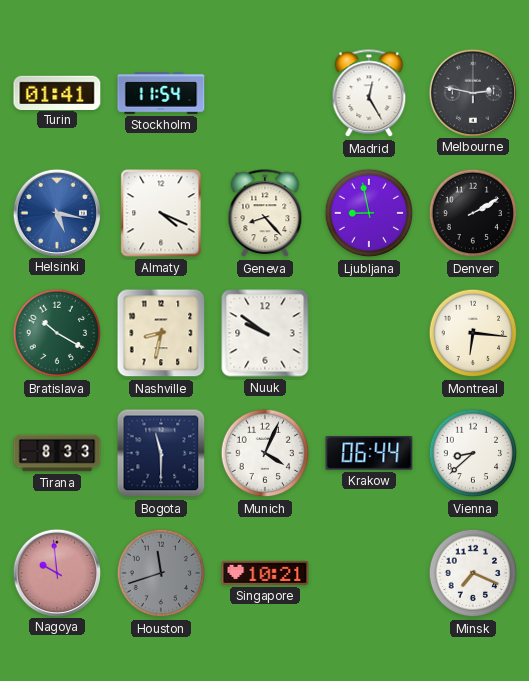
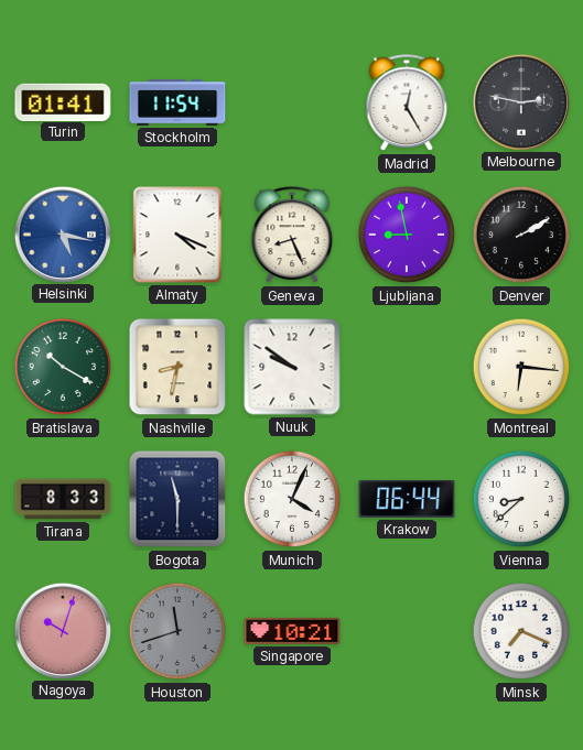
Geneva: 8:23 -> 8:26 (292, 236)
Nagoya: 9:59 -> 10:03 (62, 630)
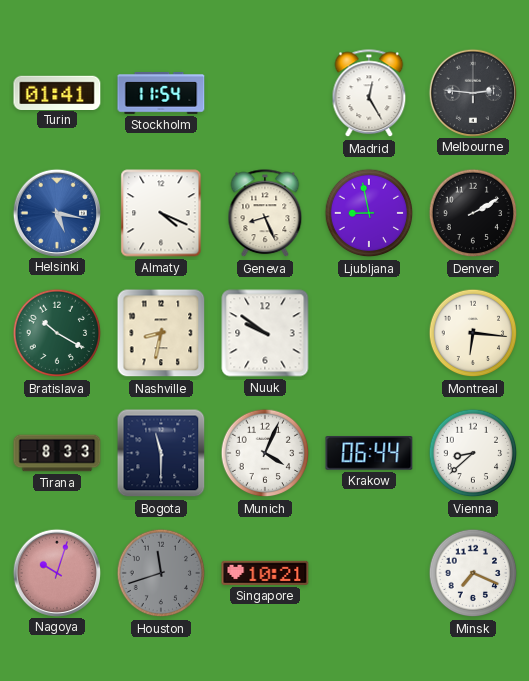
Melbourne: 2:47 -> 2:46 (472, 92)
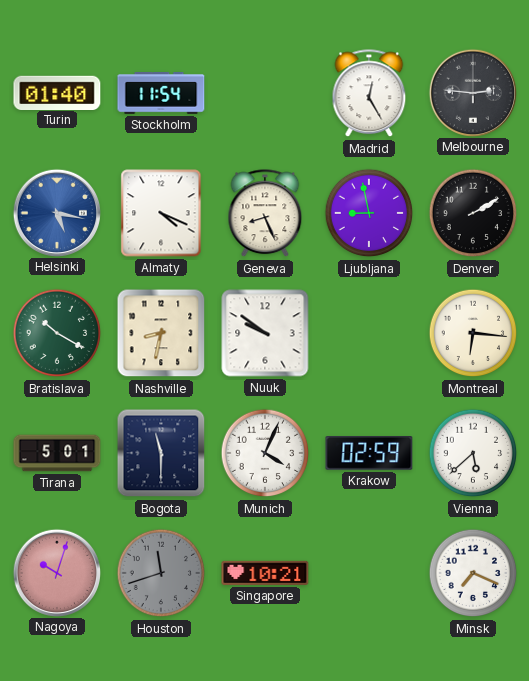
Turin: 01:41 -> 01:40 (57, 92)
Tirana: 8:33 -> 5:01 (57, 453)
Krakow: 06:44 -> 02:59 (369, 454)
Vienna: 8:38 -> 5:38 (473, 453)
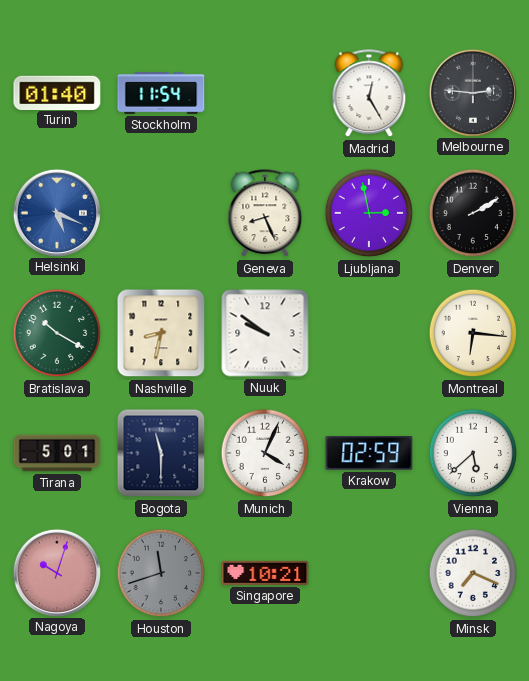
Helsinki: 5:17 -> 5:19 (56, 212)
Almaty: 4:19 -> none (161, 213)
Ljubljana: 8:58 -> 2:58 (369, 213)
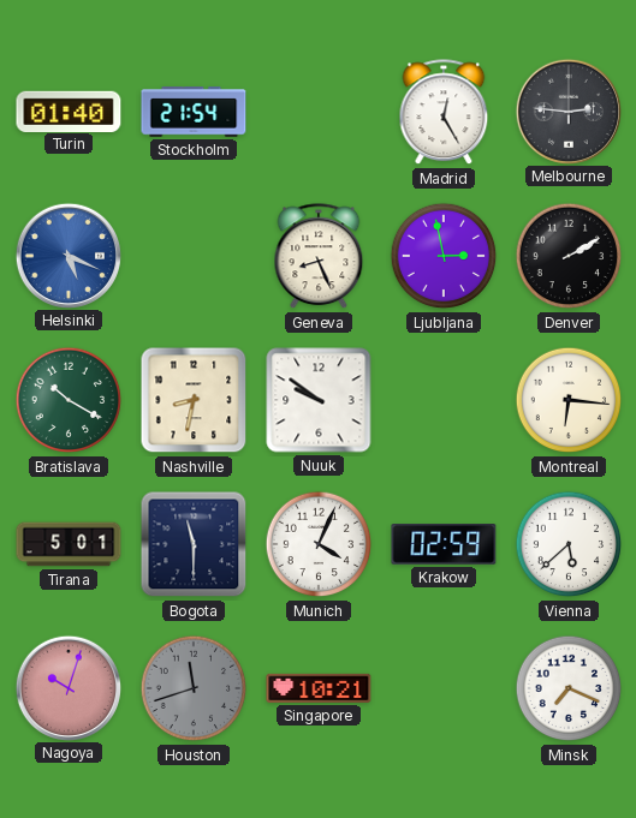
Stockholm: 11:54 -> 21:54 (194, 112)
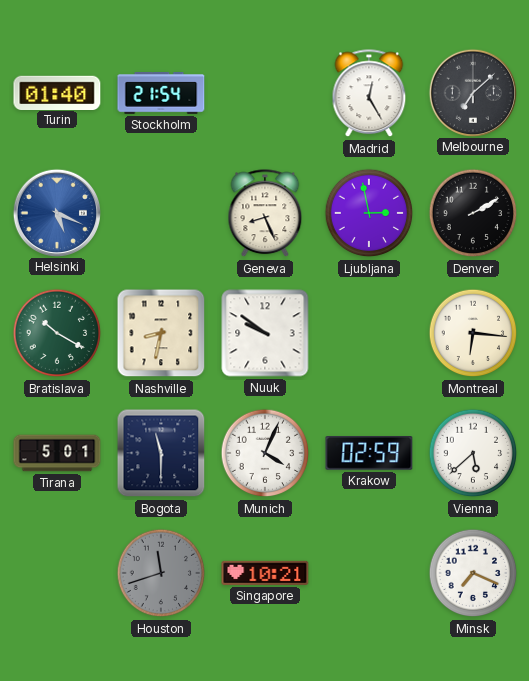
Melbourne: 2:46 -> 7:08 (472, 92)
Nagoya: 10:03 -> none (67, 687)
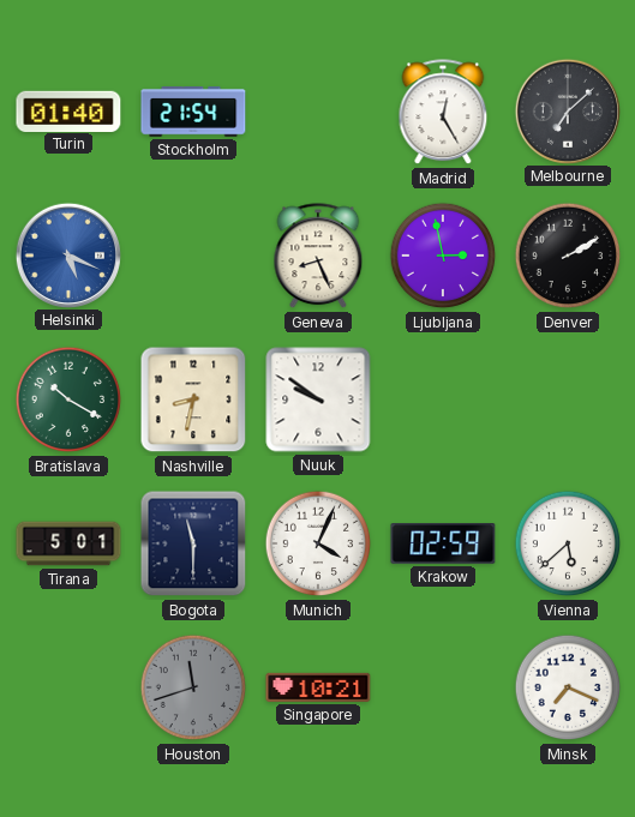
Montreal: 6:16 -> none (473, 333)
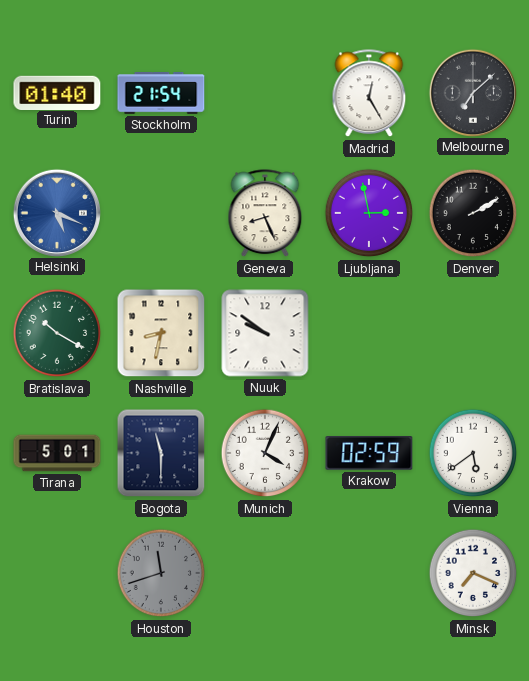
Vienna: 5:38 -> 5:39 (473, 453)
Singapore: 10:21 -> none (318, 687)
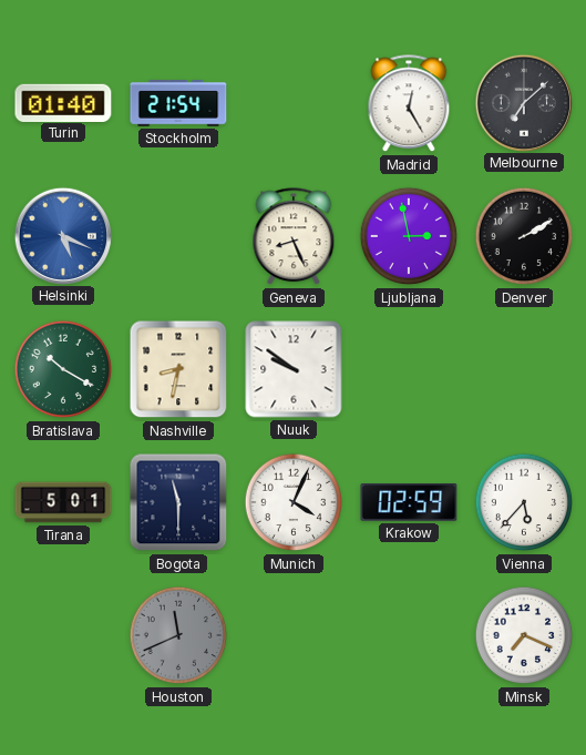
Vienna: 5:39 -> 5:37 (524, 502)
Houston: 11:42 -> 11:41 (178, 635)
